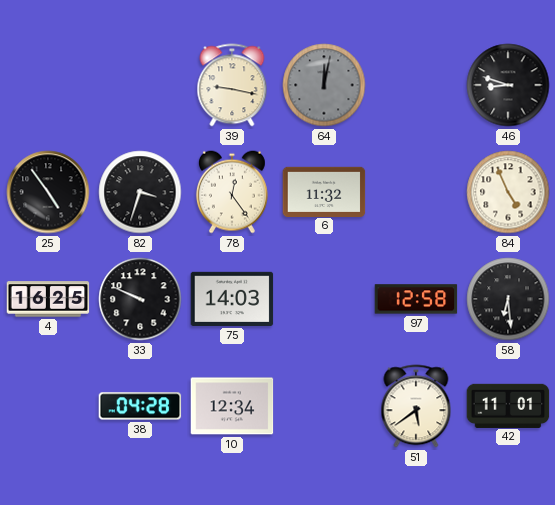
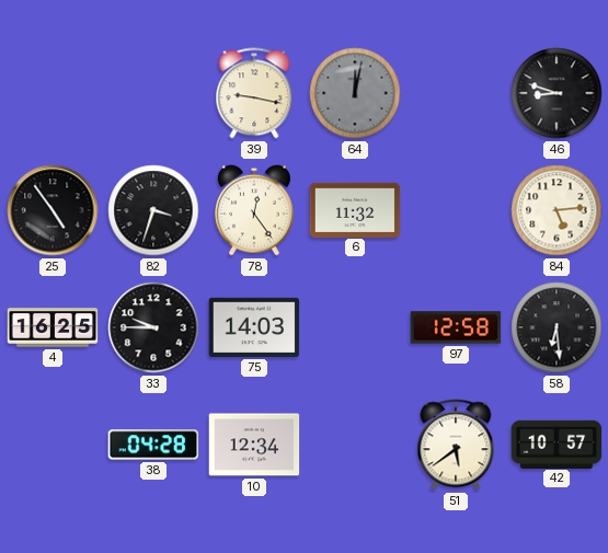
84: 4:56 -> 5:14 (557, 210)
33: 9:49 -> 9:45 (153, 327)
42: 11:01 -> 10:57 (557, 443)
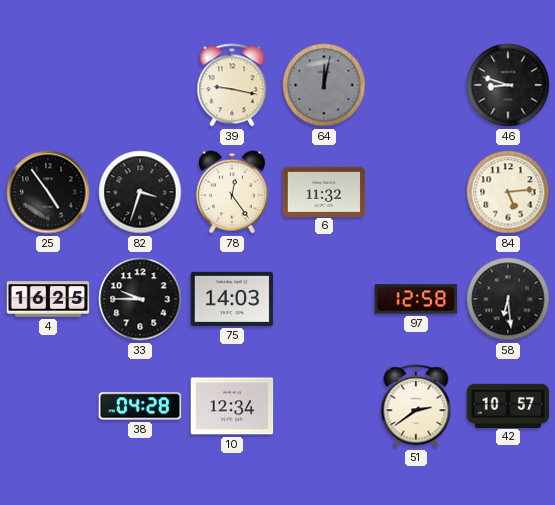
51: 5:39 -> 2:39 (416, 406)
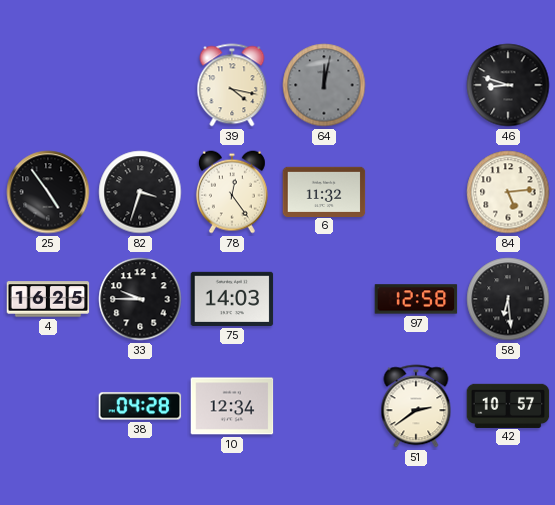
39: 9:17 -> 4:17 (232, 85)
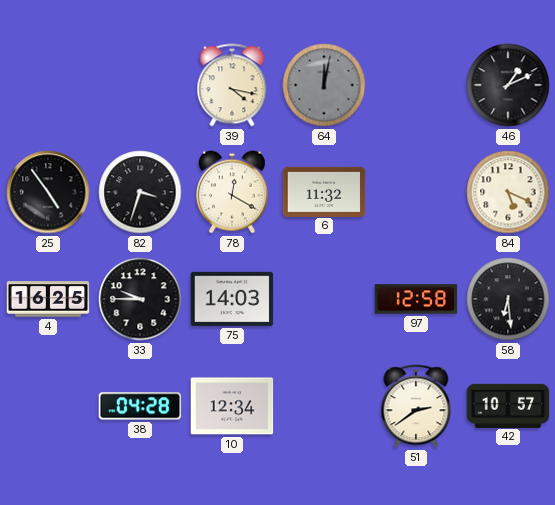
46: 8:48 -> 1:11 (508, 85)
78: 12:24 -> 12:20 (232, 192)
84: 5:14 -> 5:19 (508, 192)
